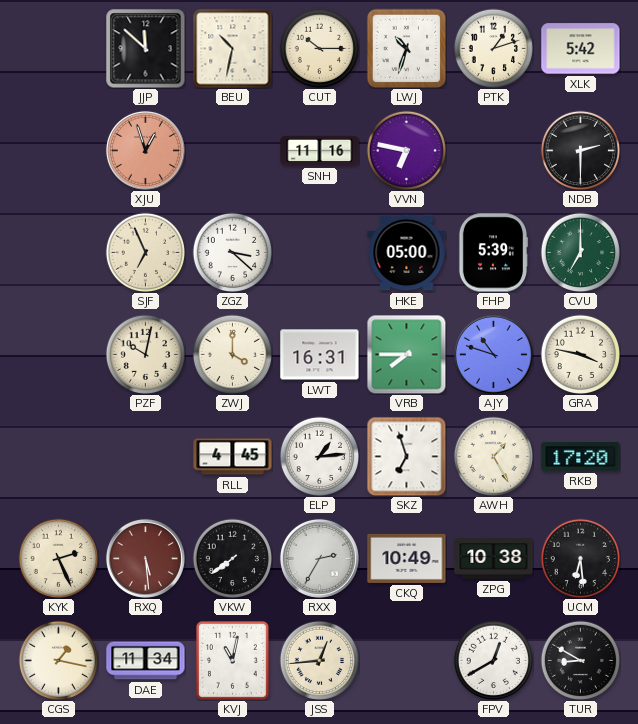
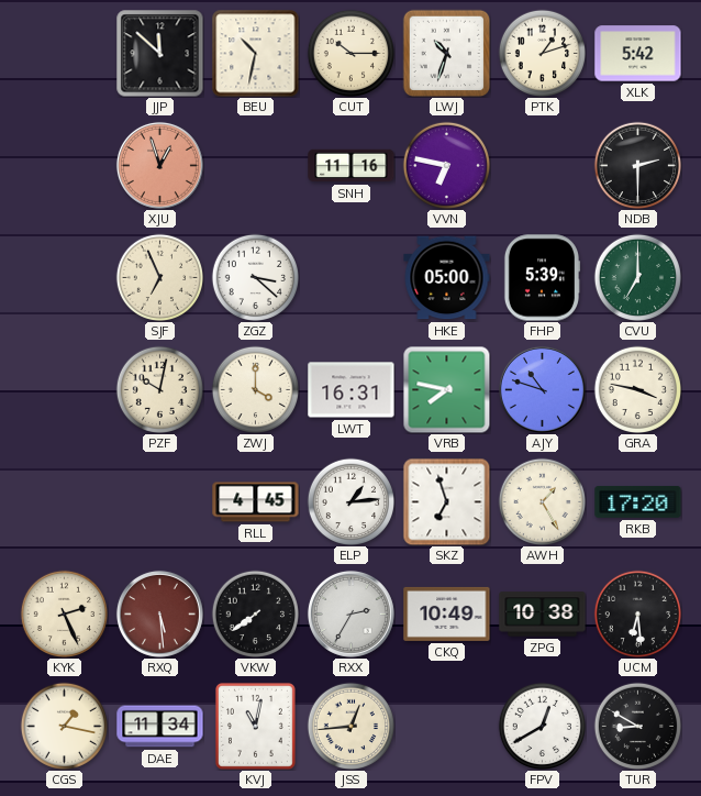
VRB: 7:45 -> 7:47 (446, 389)
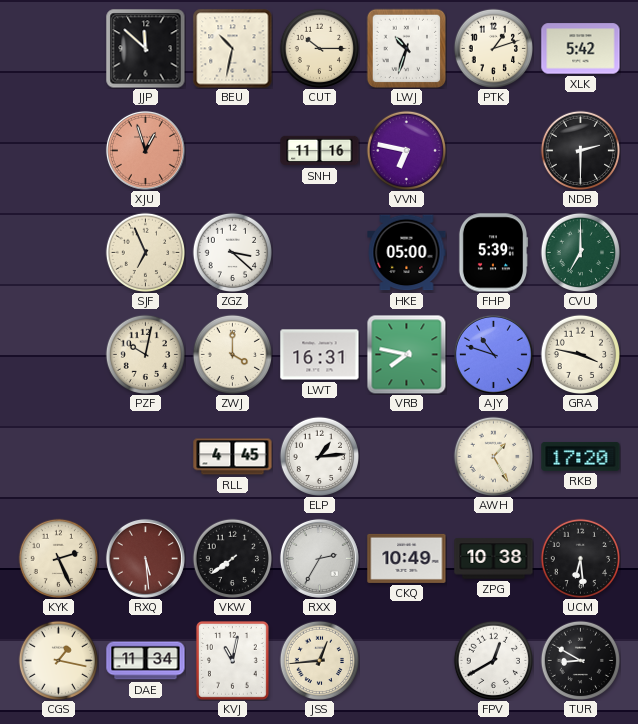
SKZ: 6:57 -> none (446, 501)
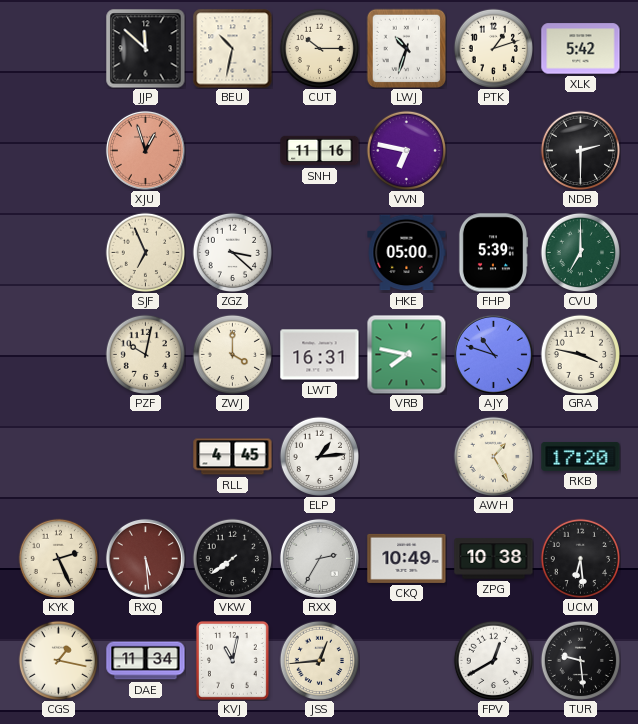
TUR: 8:50 -> 9:29 (580, 660)
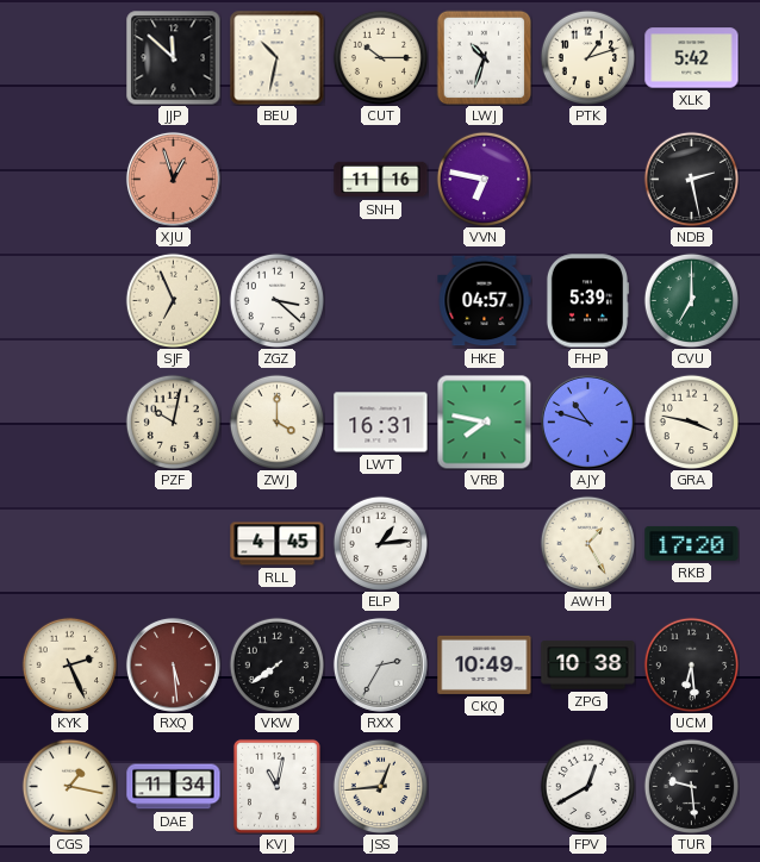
NDB: 2:30 -> 2:28 (691, 179)
HKE: 05:00 -> 04:57 (485, 301)
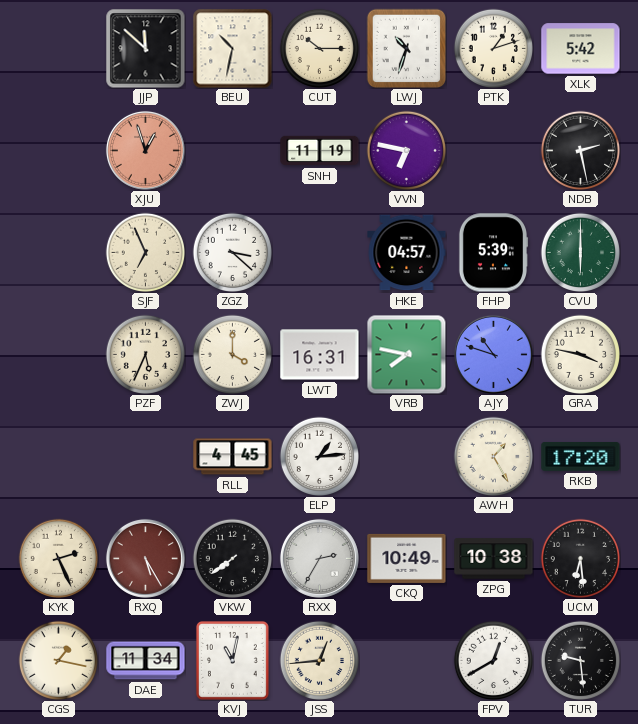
SNH: 11:16 -> 11:19 (320, 151)
CVU: 7:00 -> 6:00 (580, 252)
PZF: 10:02 -> 5:34 (145, 354)
RXQ: 5:29 -> 5:25 (145, 558)
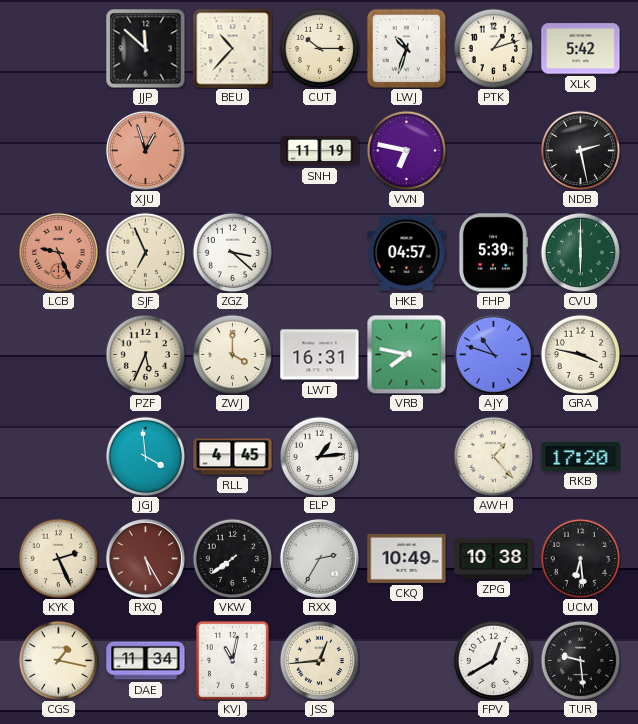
BEU: 10:32 -> 10:37 (233, 49)
LCB: none -> 9:26 (58, 252)
JGJ: none -> 3:59 (145, 456)
AWH: 1:25 -> 1:23 (493, 456)
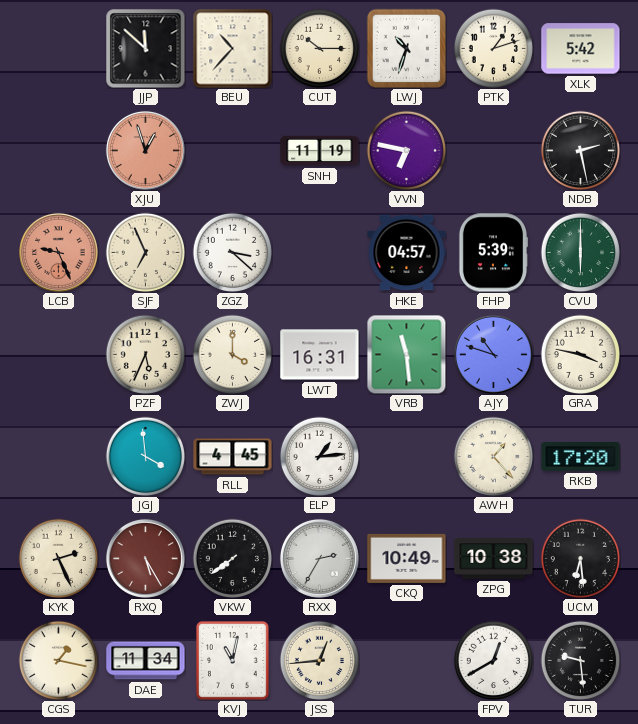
VRB: 7:47 -> 11:29 (406, 354)
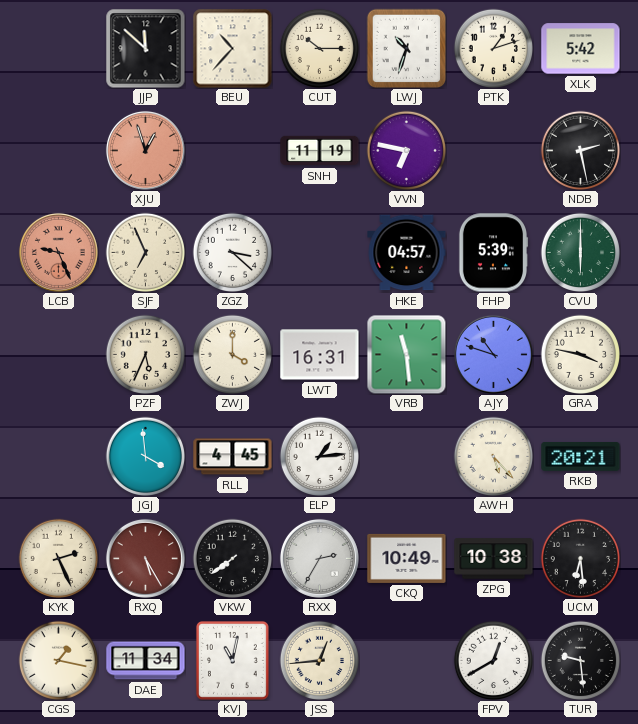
AWH: 1:23 -> 5:23 (493, 456)
RKB: 17:20 -> 20:21 (581, 456)
